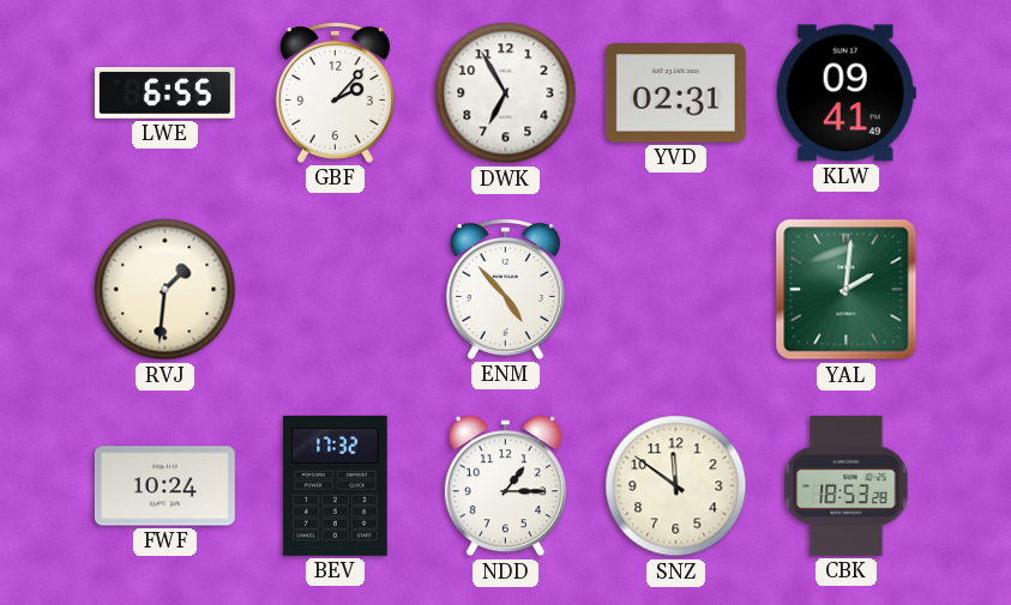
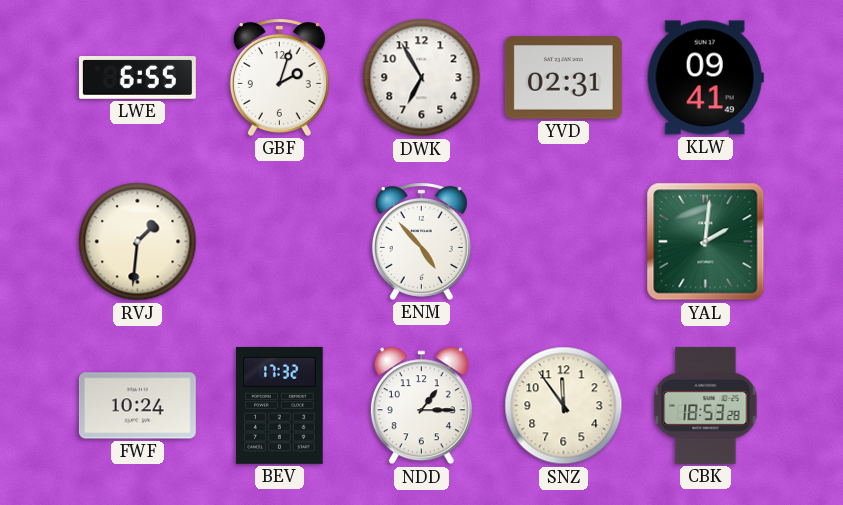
GBF: 2:07 -> 2:03 (279, 78)
SNZ: 11:51 -> 11:54 (564, 406)
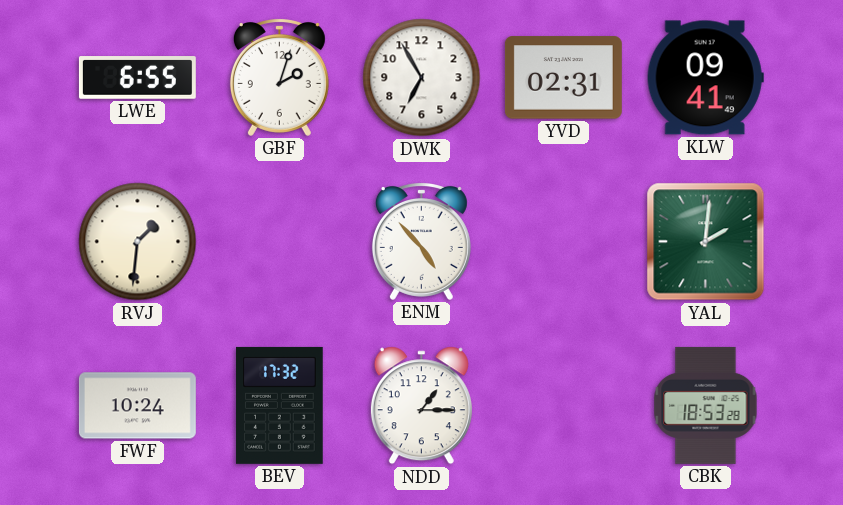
SNZ: 11:54 -> none (564, 406)
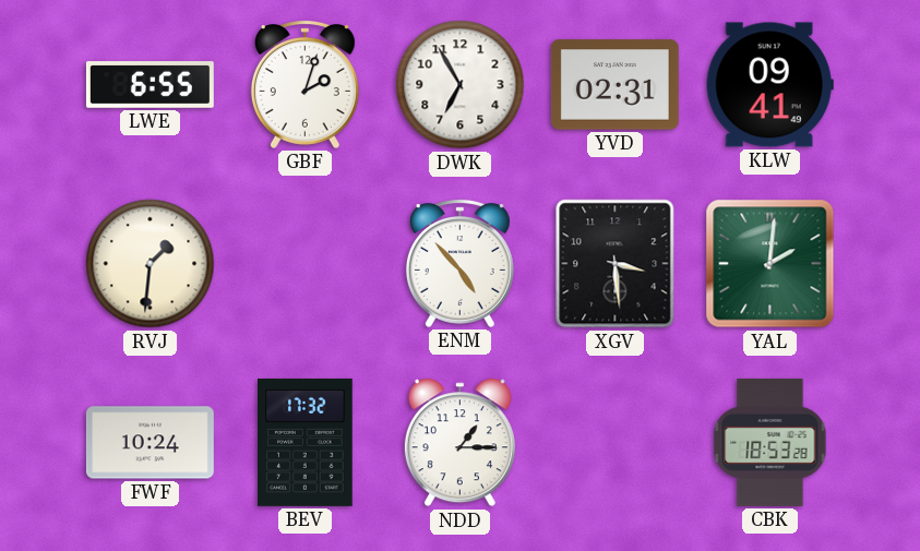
XGV: none -> 3:29 (616, 264)
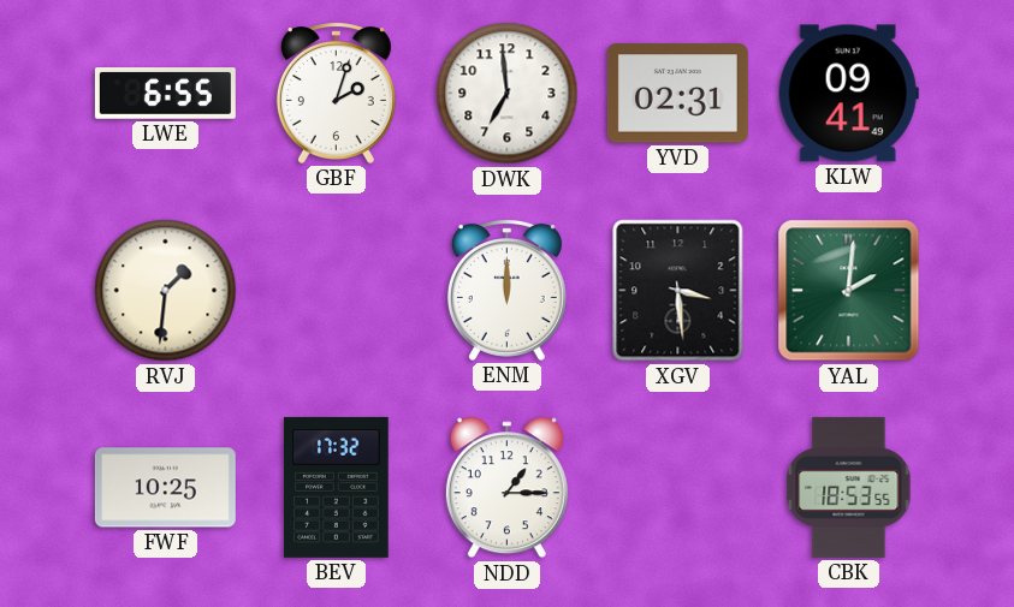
DWK: 6:55 -> 6:59 (508, 94)
ENM: 4:53 -> 12:00 (506, 291)
FWF: 10:24 -> 10:25 (165, 488)
CBK: 18:53:28 -> 18:53:55 (849, 487)
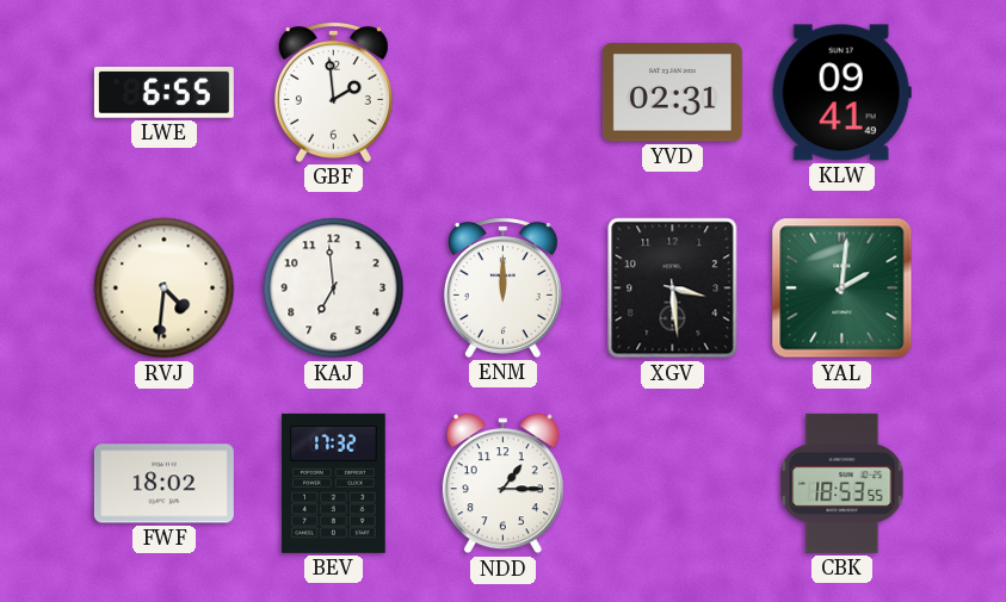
GBF: 2:03 -> 1:59 (333, 93)
DWK: 6:59 -> none (508, 94)
RVJ: 1:31 -> 4:31 (165, 288)
KAJ: none -> 6:59 (334, 288)
FWF: 10:25 -> 18:02 (163, 484)
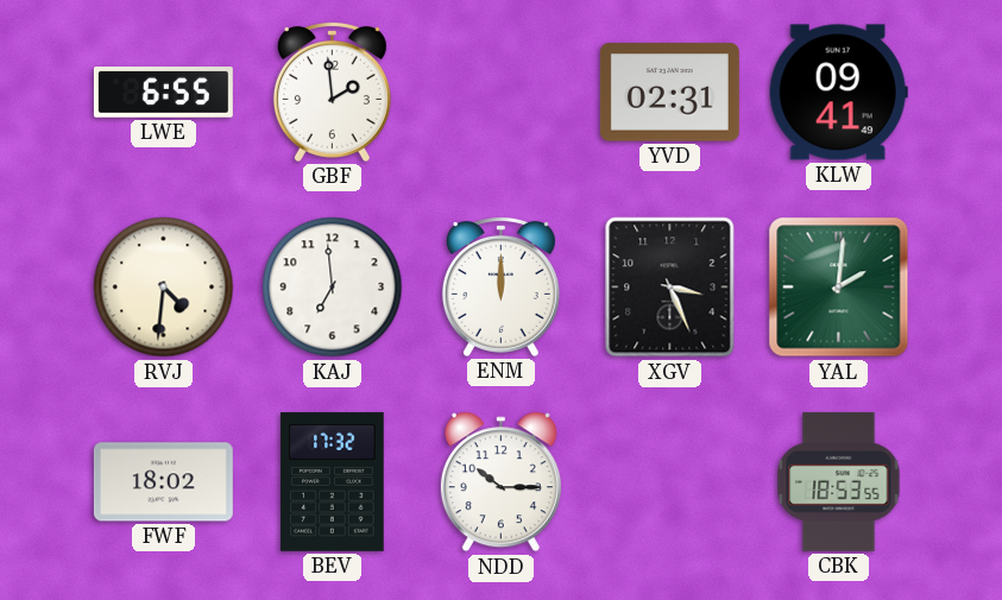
XGV: 3:29 -> 3:26 (670, 288)
NDD: 1:15 -> 10:15 (500, 482)
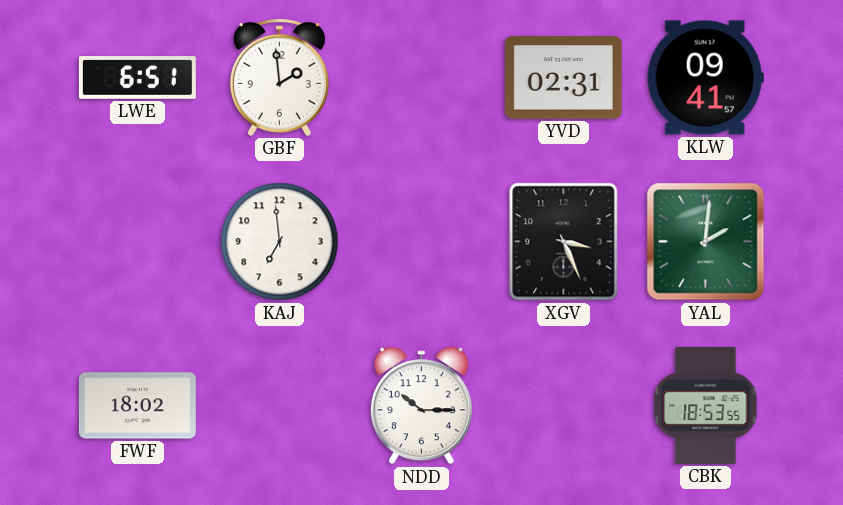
LWE: 6:55 -> 6:51 (137, 78)
KLW: 09:41:49 -> 09:41:57 (705, 78)
RVJ: 4:31 -> none (164, 288)
ENM: 12:00 -> none (500, 288)
BEV: 17:32 -> none (333, 481)
